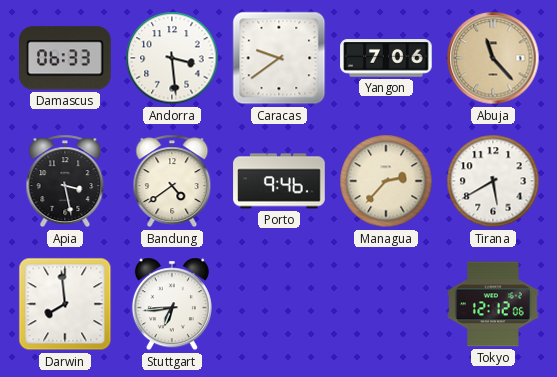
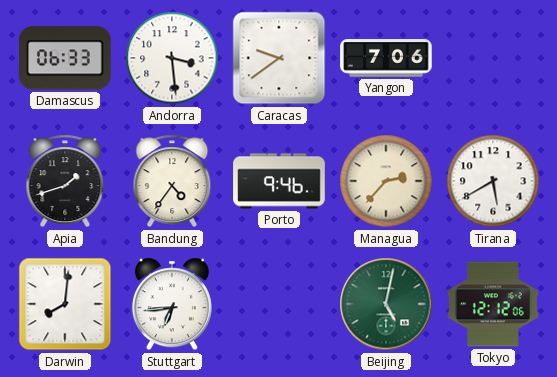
Abuja: 11:23 -> none (493, 58)
Apia: 3:28 -> 1:42 (65, 181)
Bandung: 4:39 -> 4:36 (172, 181)
Darwin: 7:59 -> 8:01 (65, 304)
Beijing: none -> 5:02 (386, 304)
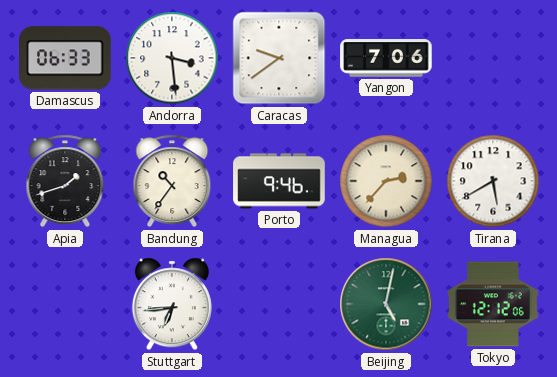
Bandung: 4:36 -> 10:36 (172, 181)
Darwin: 8:01 -> none (65, 304)
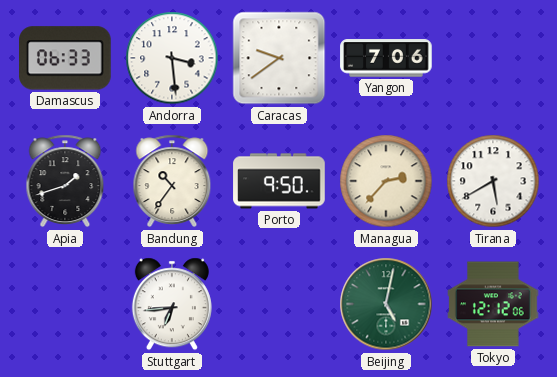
Porto: 9:46 -> 9:50 (279, 181)
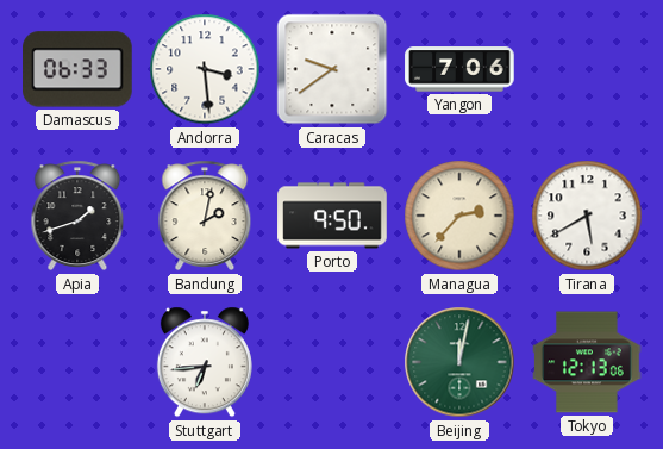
Bandung: 10:36 -> 2:02 (205, 216)
Beijing: 5:02 -> 12:02 (459, 362)
Tokyo: 12:12 -> 12:13 (587, 362)
